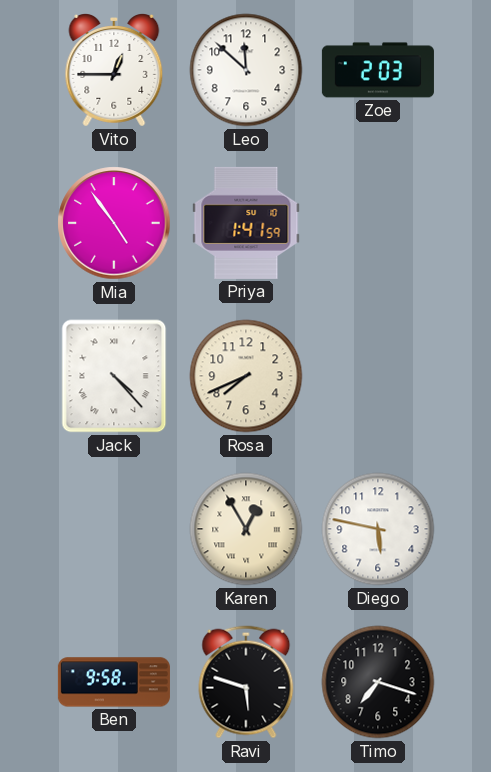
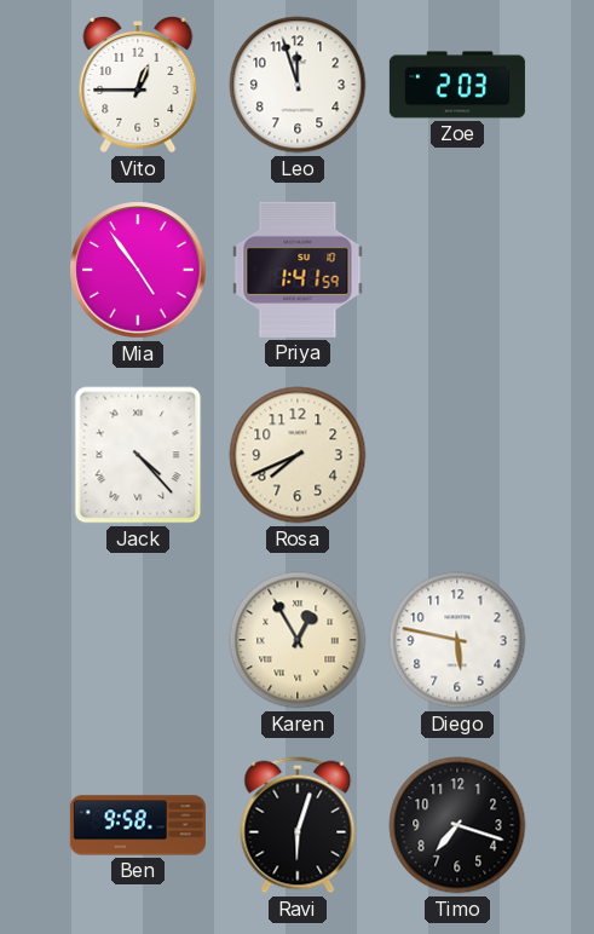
Leo: 11:52 -> 11:57 (298, 85)
Ravi: 5:48 -> 6:03 (298, 825)
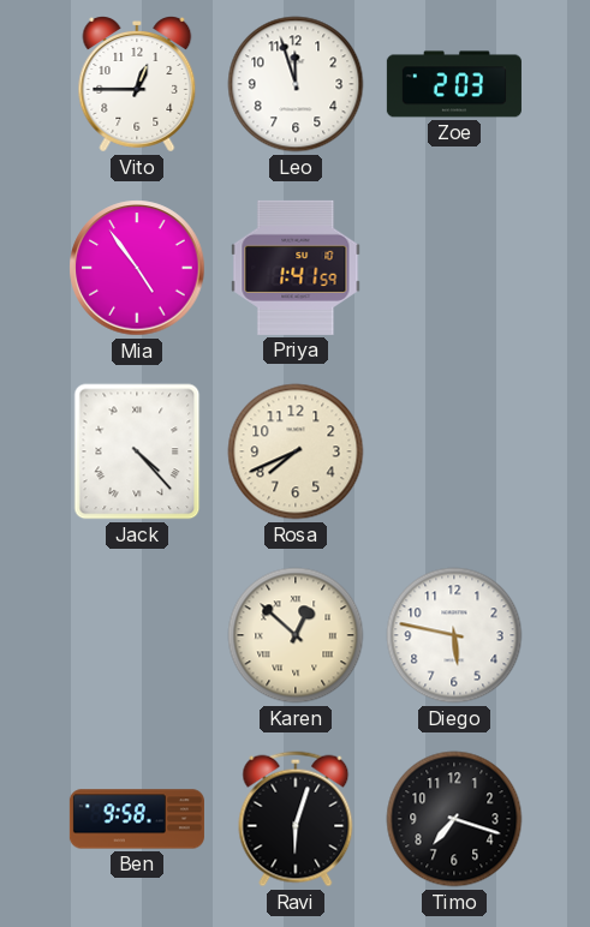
Karen: 12:55 -> 12:52 (296, 635)
